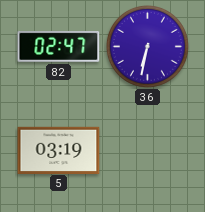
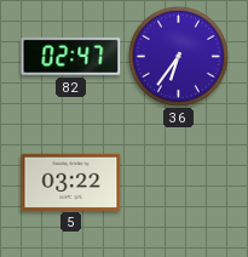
36: 6:32 -> 6:36 (179, 57)
5: 03:19 -> 03:22 (71, 182)
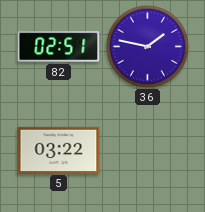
82: 02:47 -> 02:51 (59, 46)
36: 6:36 -> 1:47 (148, 47)
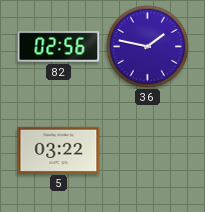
82: 02:51 -> 02:56 (59, 46)
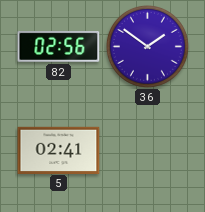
36: 1:47 -> 1:51 (148, 47)
5: 03:22 -> 02:41 (59, 150)
